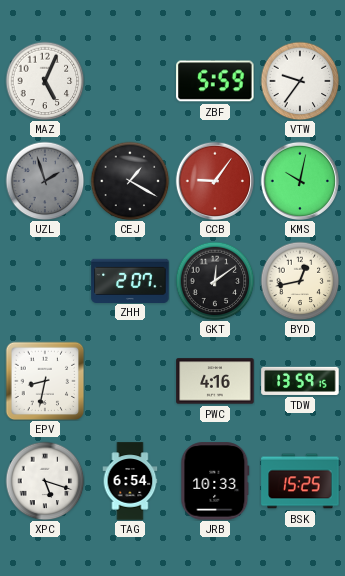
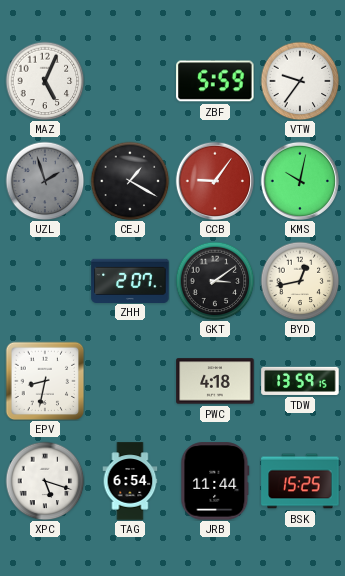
GKT: 12:09 -> 3:09 (215, 281)
PWC: 4:16 -> 4:18 (215, 381)
JRB: 10:33 -> 11:44 (215, 481)
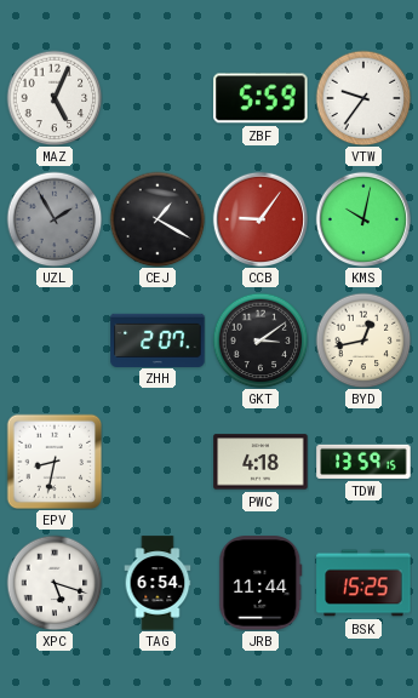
UZL: 1:57 -> 1:55 (55, 219)
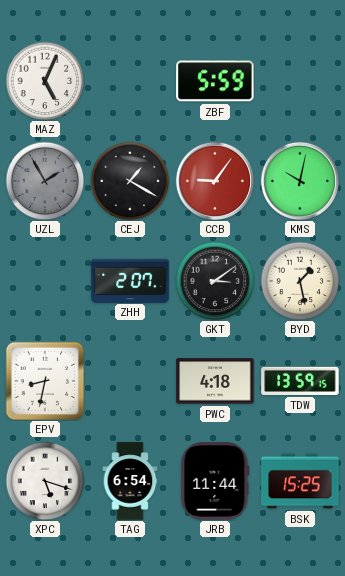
VTW: 9:36 -> none (363, 98)
BYD: 12:43 -> 1:28 (300, 281)
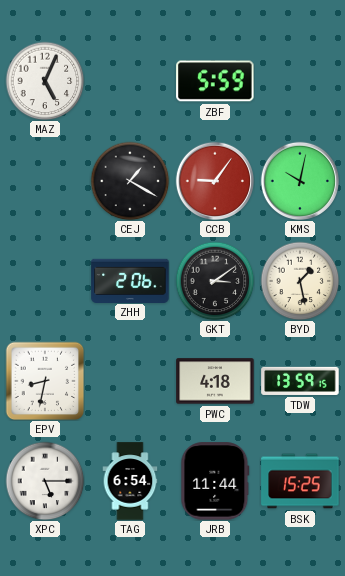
UZL: 1:55 -> none (45, 181)
ZHH: 2:07 -> 2:06 (130, 280)
XPC: 5:18 -> 5:15 (45, 481)
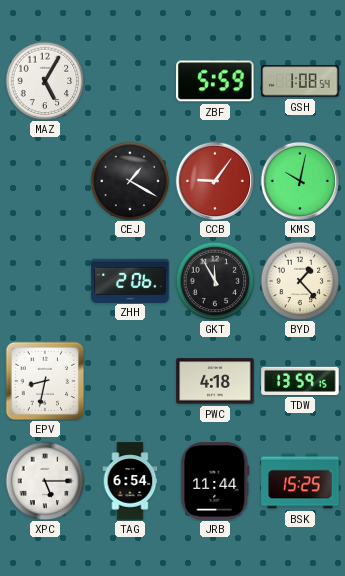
MAZ: 5:04 -> 5:05 (45, 81)
GSH: none -> 1:08 (300, 81)
GKT: 3:09 -> 11:55 (215, 281)
BYD: 1:28 -> 1:23 (300, 281)
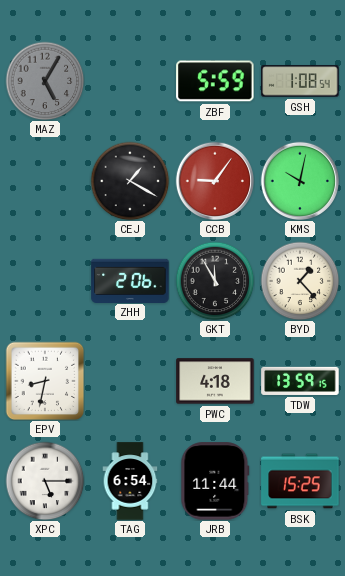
MAZ dial: white -> grey (45, 81)
